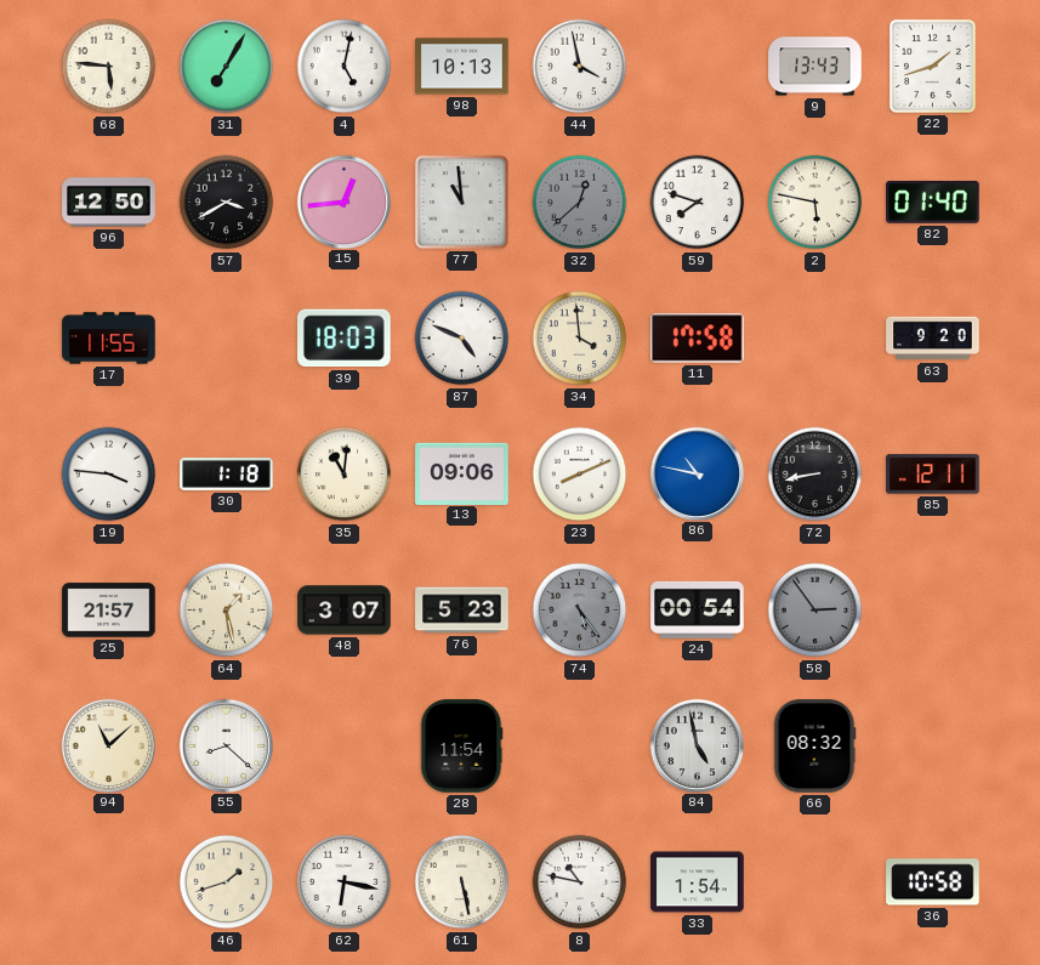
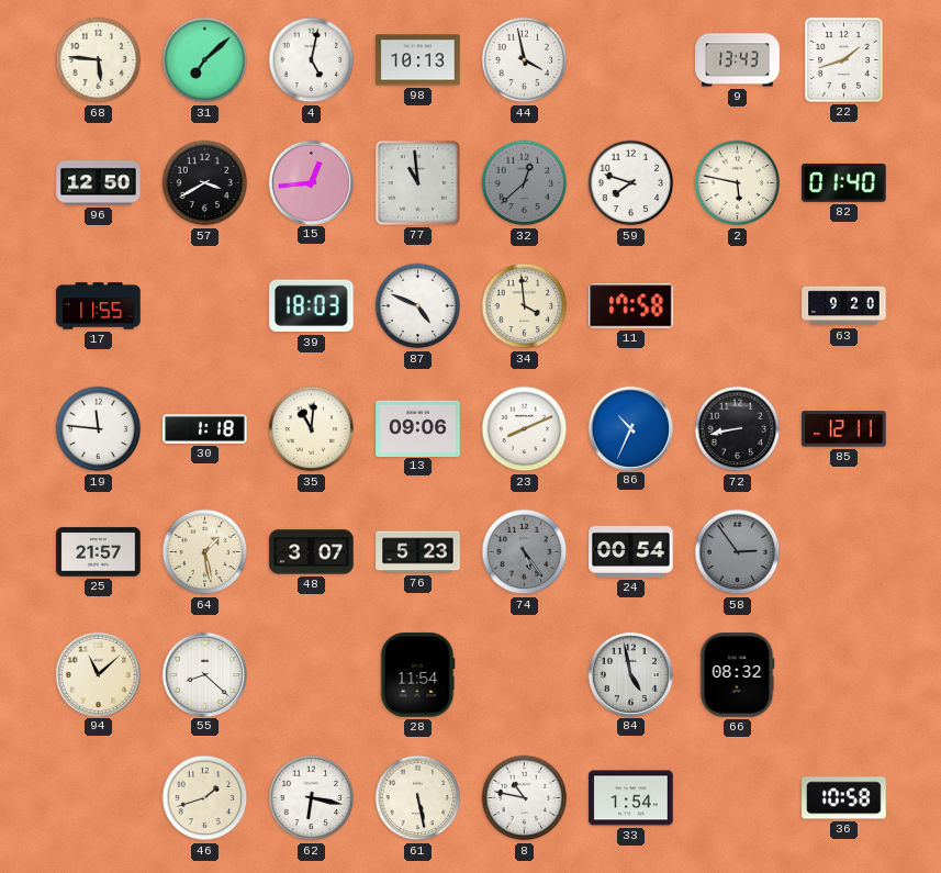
31: 7:05 -> 7:08 (205, 60)
19: 3:46 -> 11:46 (99, 429)
86: 10:47 -> 10:34 (630, 428)
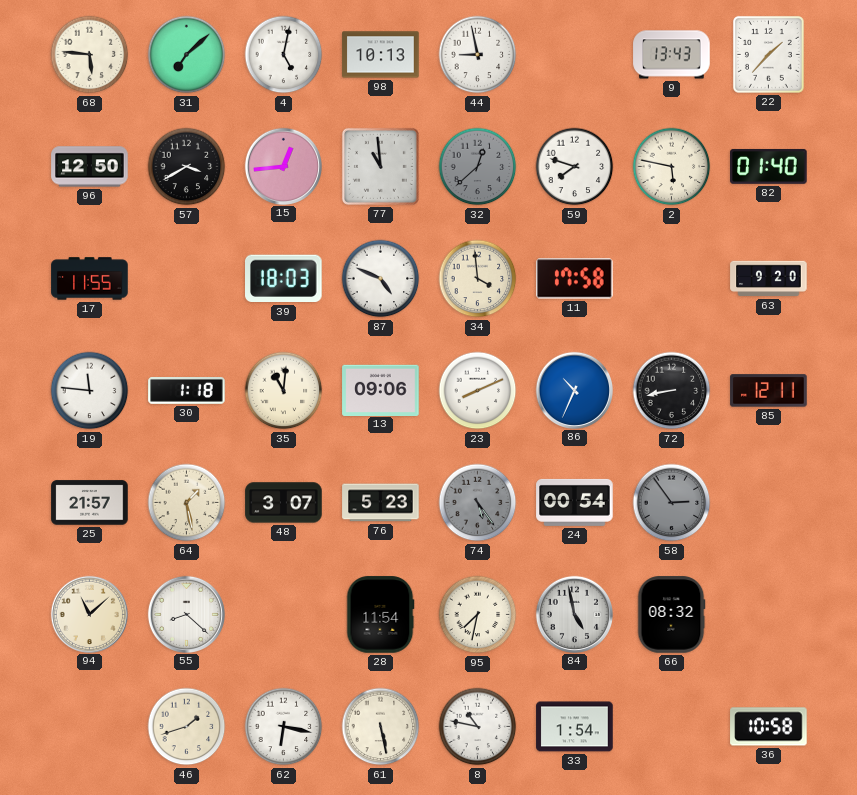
44: 3:58 -> 8:58 (478, 55)
22: 1:42 -> 1:37 (768, 54)
95: none -> 7:32 (478, 615)
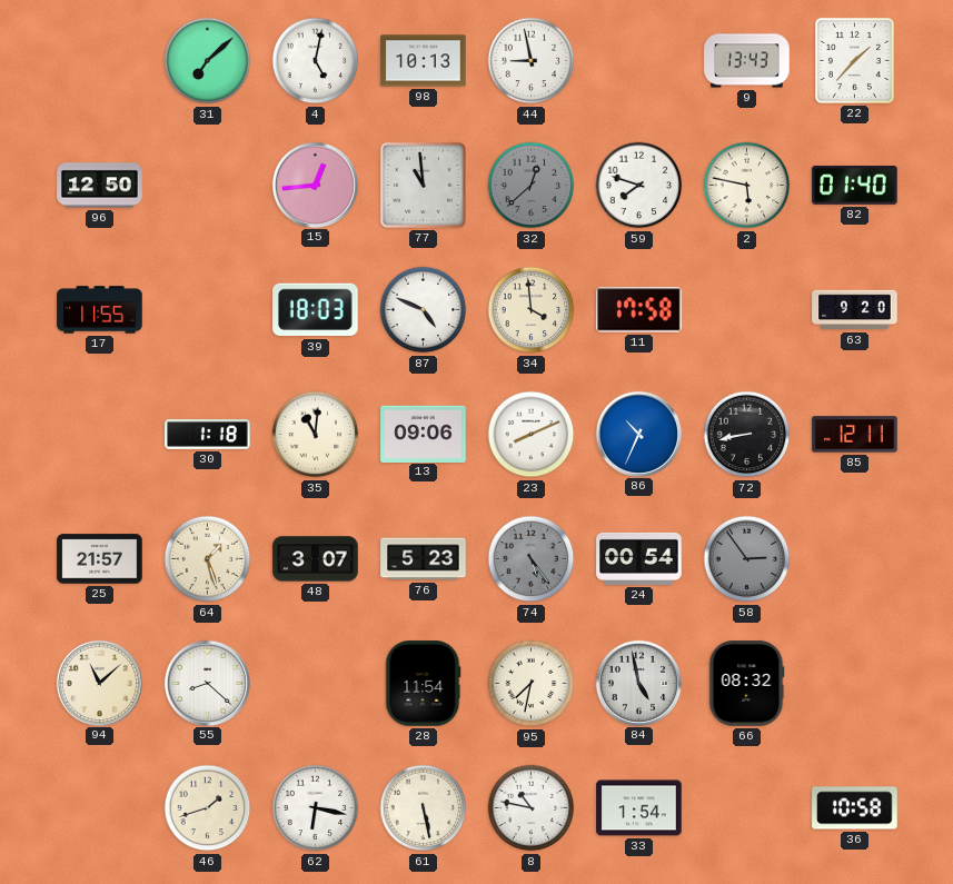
68: 5:46 -> none (90, 55)
57: 3:40 -> none (187, 167)
19: 11:46 -> none (90, 391)
64: 1:28 -> 1:27 (208, 559)
